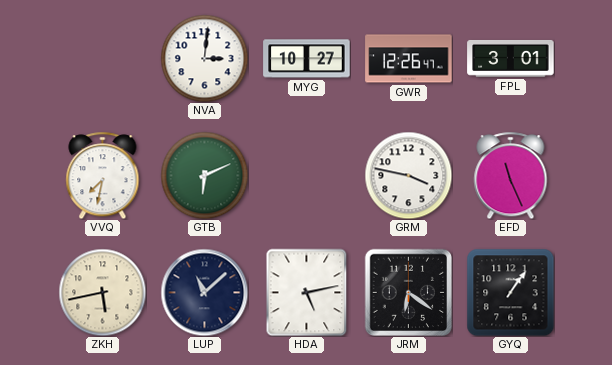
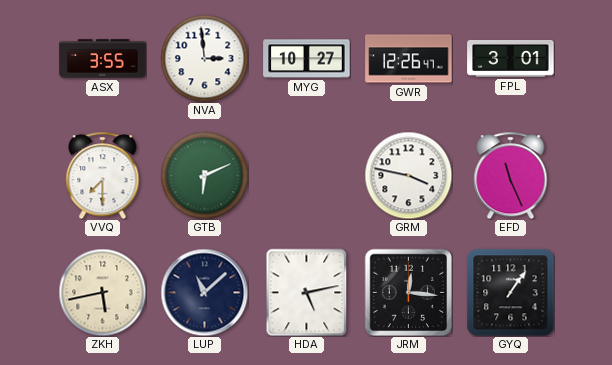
ASX: none -> 3:55 (103, 59)
NVA: 3:01 -> 2:59 (204, 58)
VVQ: 7:32 -> 7:30 (103, 175)
JRM: 6:21 -> 12:16 (408, 292)
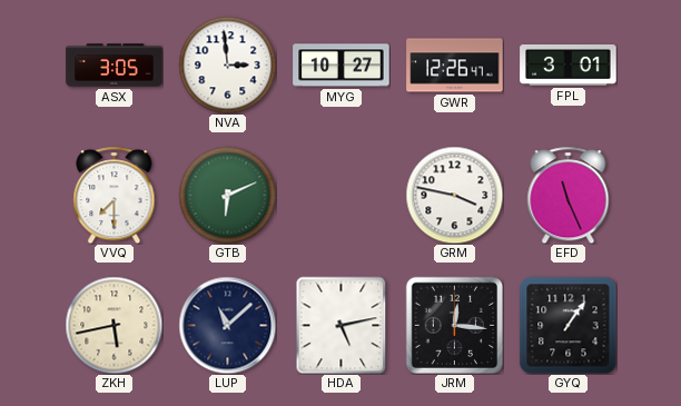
ASX: 3:55 -> 3:05 (115, 66)
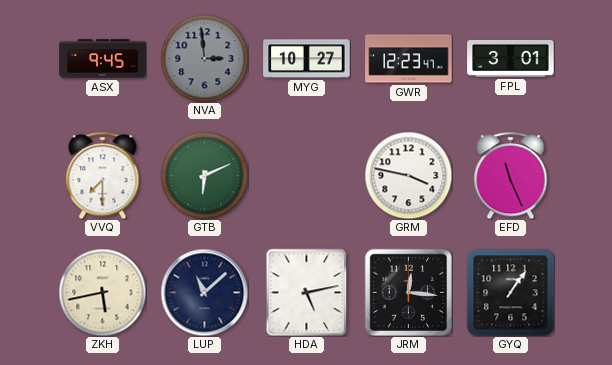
ASX: 3:05 -> 9:45 (103, 59)
NVA dial: white -> grey (204, 58)
GWR: 12:26 -> 12:23 (409, 59)
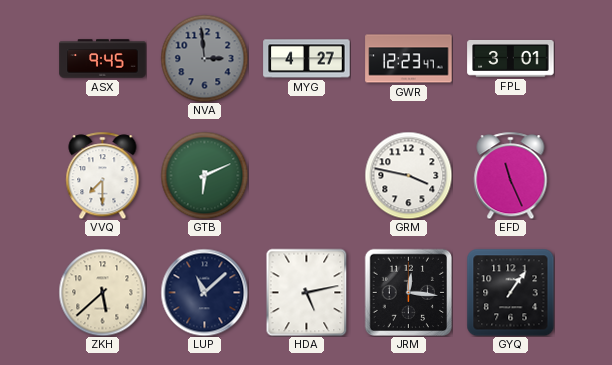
MYG: 10:27 -> 4:27 (307, 59)
ZKH: 5:43 -> 5:38 (102, 292)
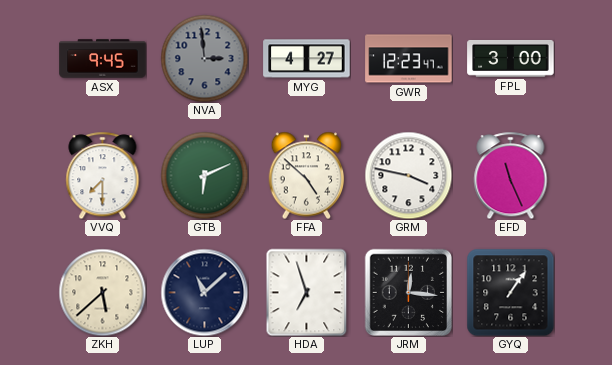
FPL: 3:01 -> 3:00 (511, 58)
FFA: none -> 4:52 (307, 175)
HDA: 5:13 -> 6:57 (307, 292)
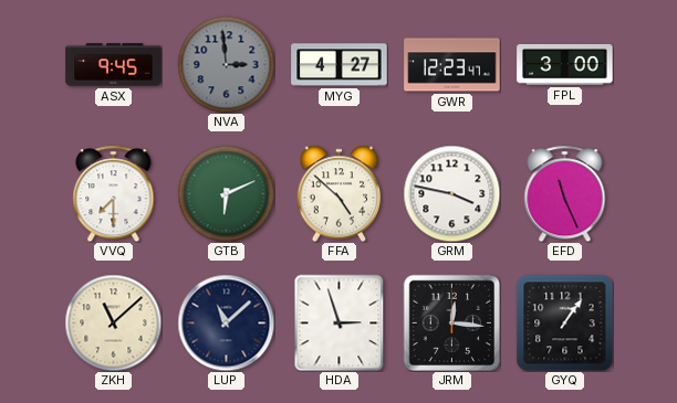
ZKH: 5:38 -> 11:08 (113, 322)
HDA: 6:57 -> 2:57 (340, 322)
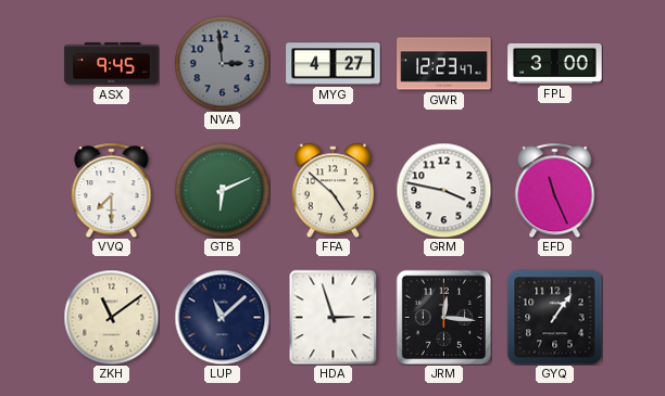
ZKH: 11:08 -> 11:09 (111, 317)
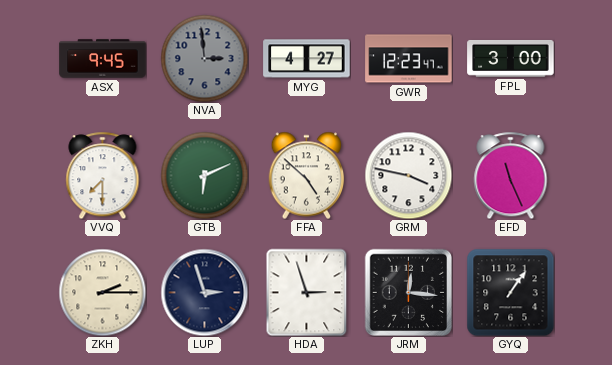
ZKH: 11:09 -> 2:15 (102, 292)
LUP: 11:08 -> 2:57 (204, 292)
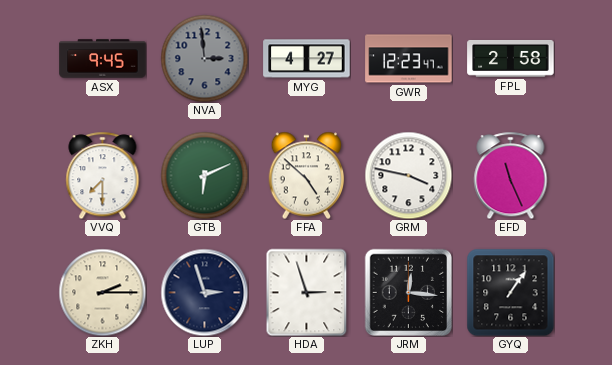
FPL: 3:00 -> 2:58 (511, 58)
